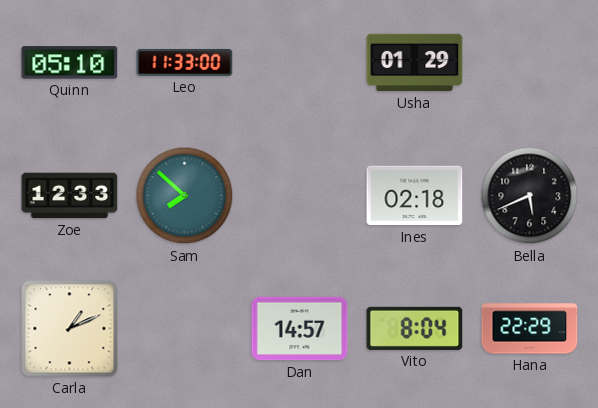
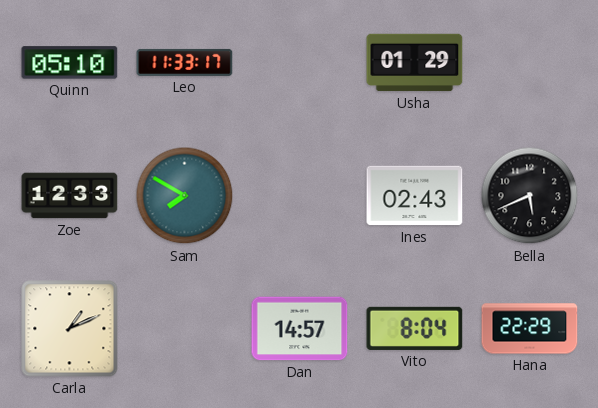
Leo: 11:33:00 -> 11:33:17 (185, 62)
Sam: 7:52 -> 7:50 (185, 196)
Ines: 02:18 -> 02:43 (415, 196)
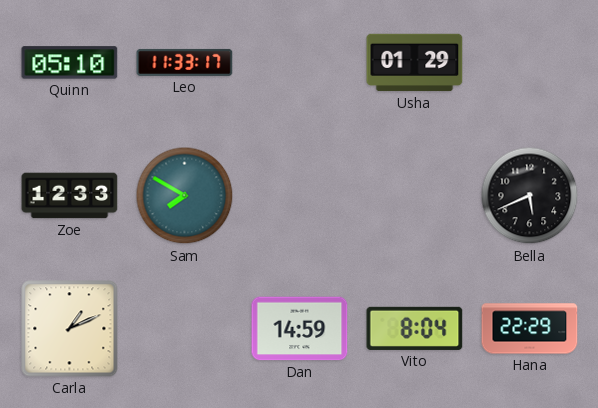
Ines: 02:43 -> none (415, 196)
Dan: 14:57 -> 14:59 (300, 329)
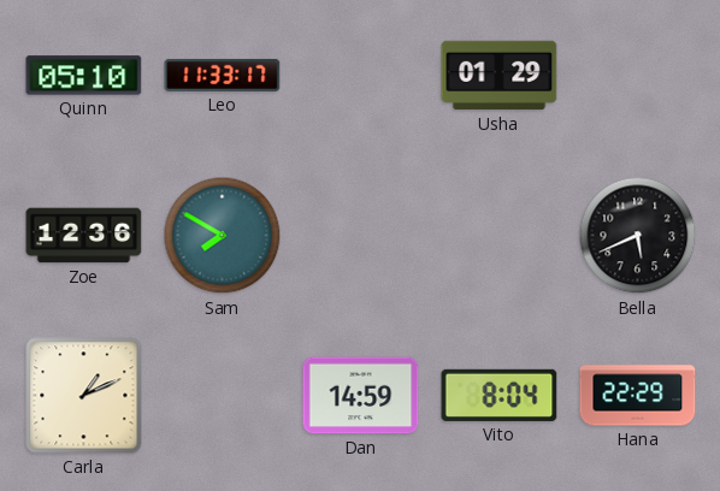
Zoe: 12:33 -> 12:36 (84, 236)
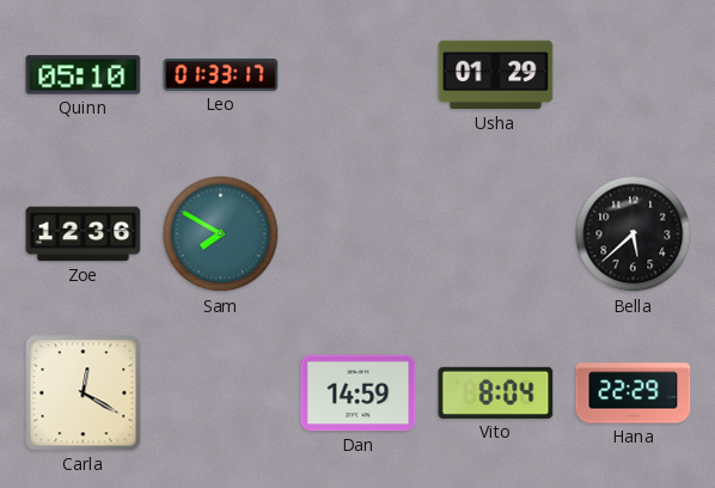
Leo: 11:33 -> 01:33 (221, 74)
Bella: 5:41 -> 5:38 (634, 234)
Carla: 1:11 -> 12:20 (84, 394)
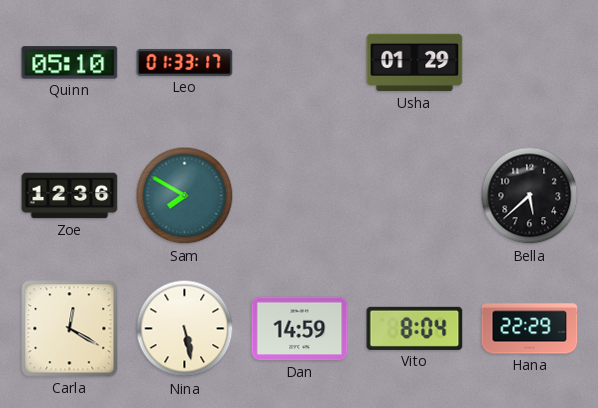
Nina: none -> 5:28 (185, 329)
